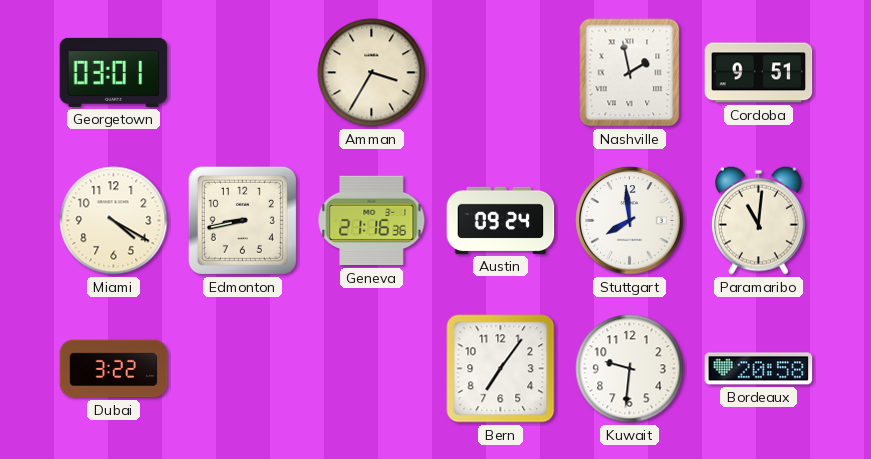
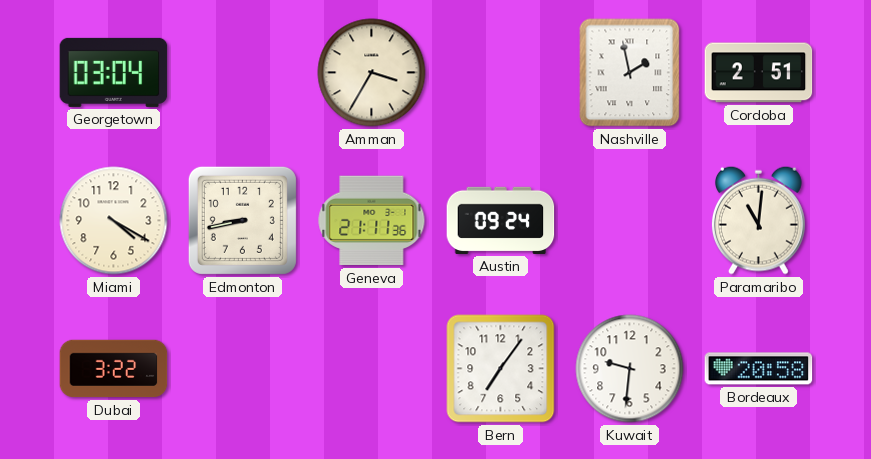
Georgetown: 03:01 -> 03:04 (114, 72)
Cordoba: 9:51 -> 2:51 (759, 73)
Geneva: 21:16 -> 21:11 (372, 221)
Stuttgart: 7:59 -> none (630, 221)
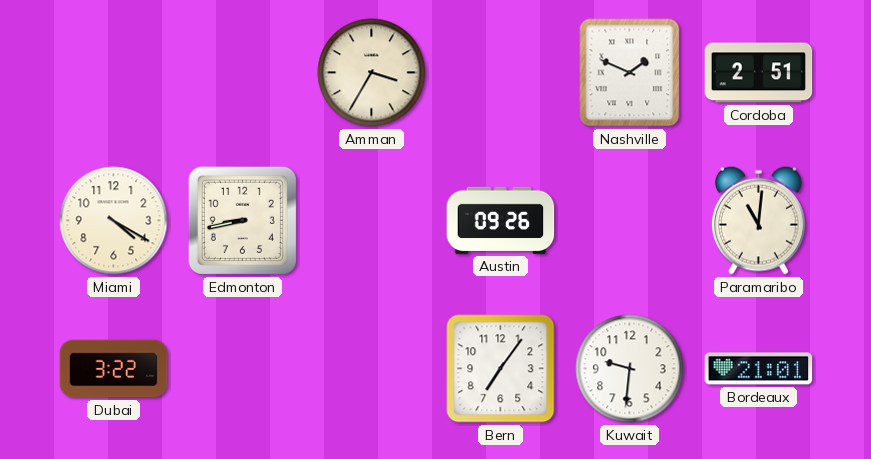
Georgetown: 03:04 -> none (114, 72)
Nashville: 1:58 -> 1:49 (630, 73)
Geneva: 21:11 -> none (372, 221)
Austin: 09:24 -> 09:26 (501, 220)
Bordeaux: 20:58 -> 21:01 (759, 369)
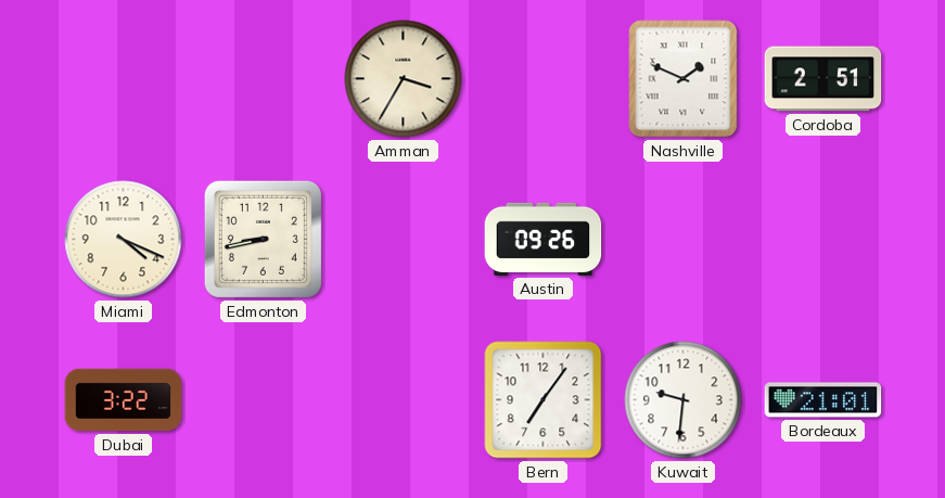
Miami: 4:20 -> 4:19 (124, 240)
Paramaribo: 11:01 -> none (758, 220)
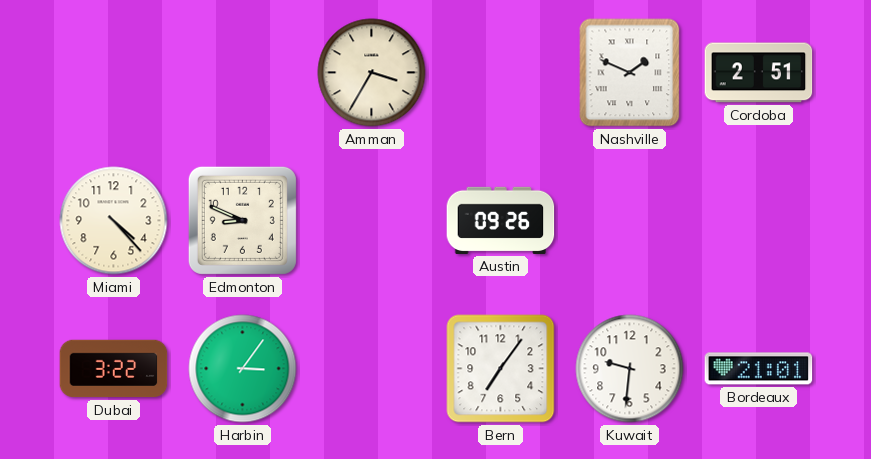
Miami: 4:19 -> 4:23 (114, 221)
Edmonton: 8:43 -> 8:49 (242, 220)
Harbin: none -> 3:06 (243, 369)
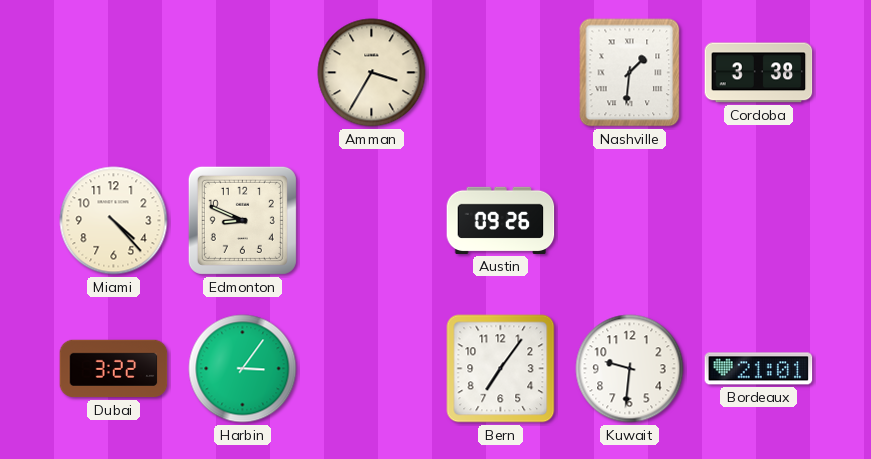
Nashville: 1:49 -> 1:31 (630, 73)
Cordoba: 2:51 -> 3:38 (759, 73)
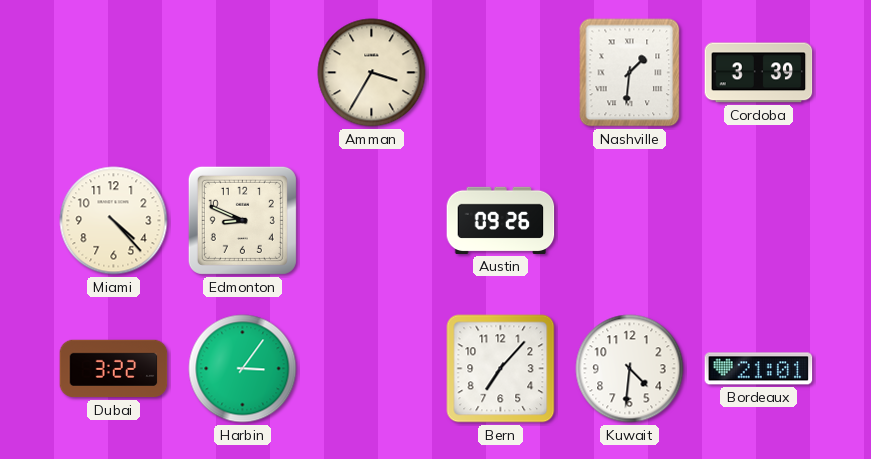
Cordoba: 3:38 -> 3:39 (759, 73)
Bern: 7:06 -> 7:07 (501, 369)
Kuwait: 9:31 -> 4:31 (630, 369)
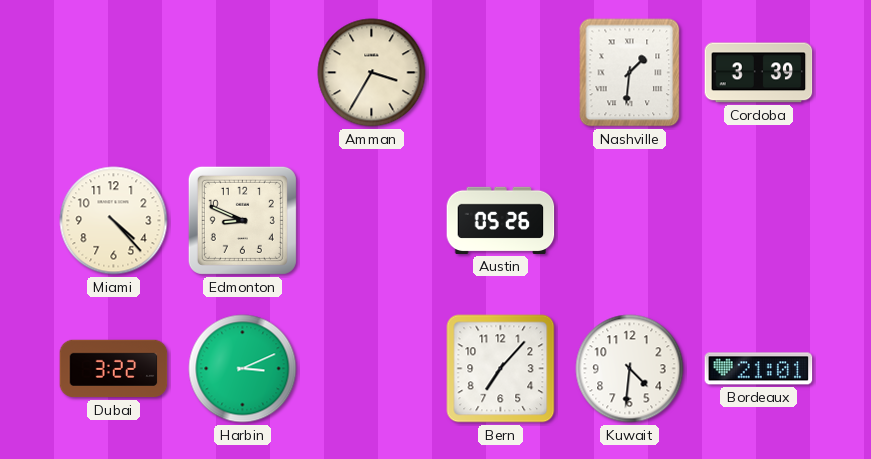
Austin: 09:26 -> 05:26 (501, 220)
Harbin: 3:06 -> 3:11 (243, 369)
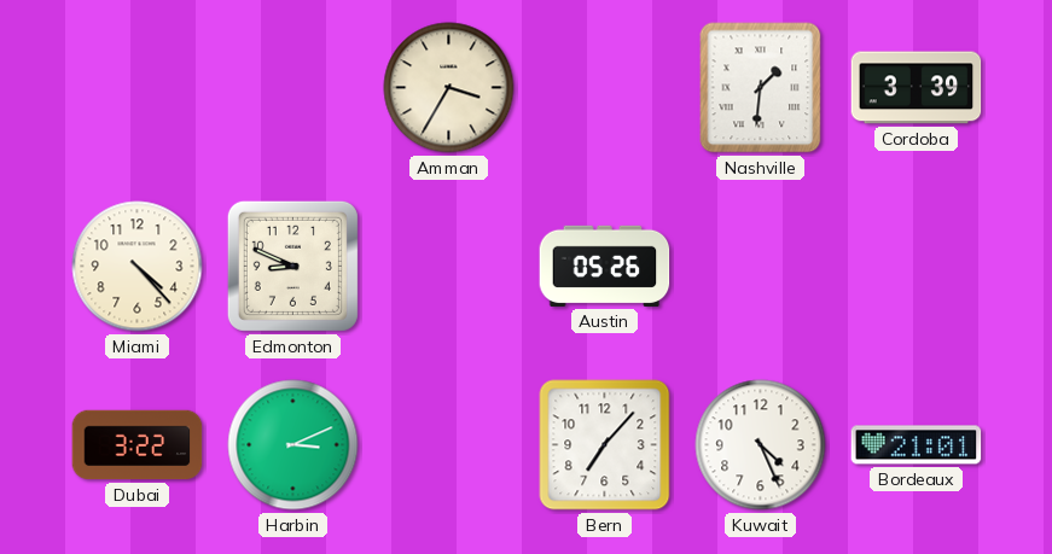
Kuwait: 4:31 -> 4:26 (761, 445)
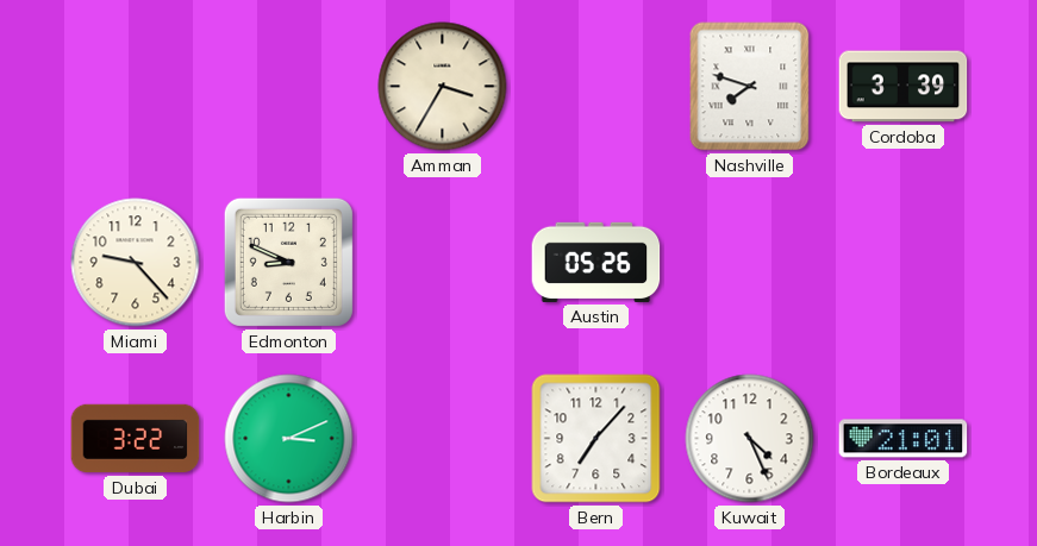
Nashville: 1:31 -> 7:48 (750, 87)
Miami: 4:23 -> 9:23 (136, 263)
